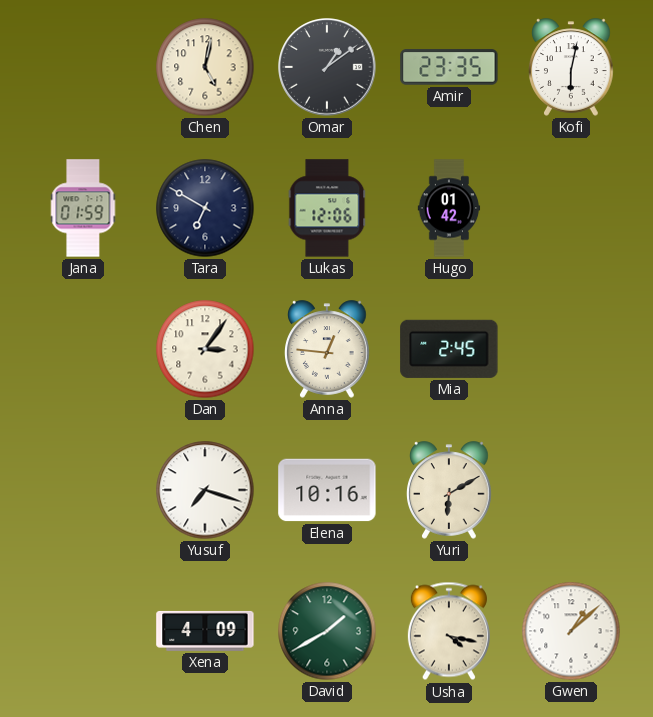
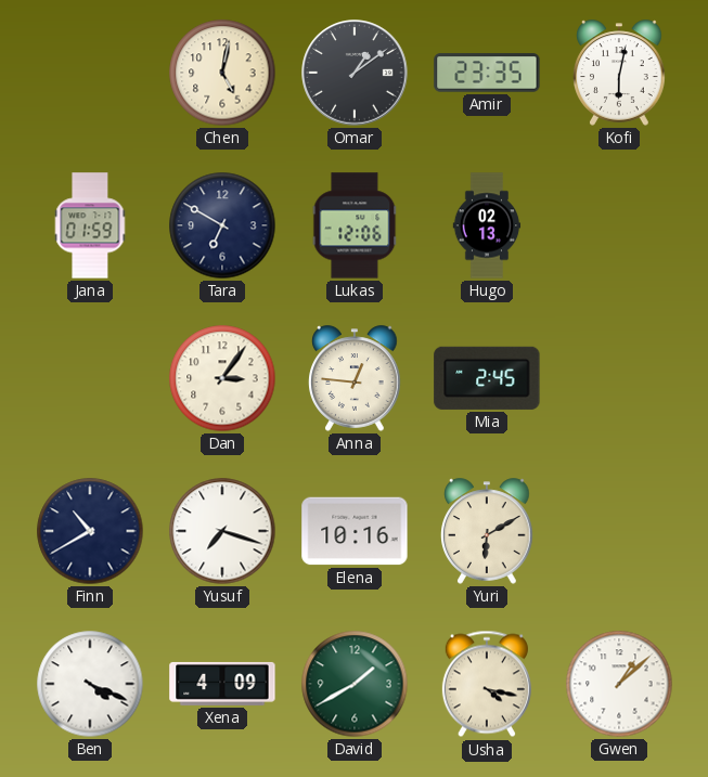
Hugo: 01:42 -> 02:13 (487, 225)
Finn: none -> 10:40 (90, 531)
Ben: none -> 4:19 (90, 684)
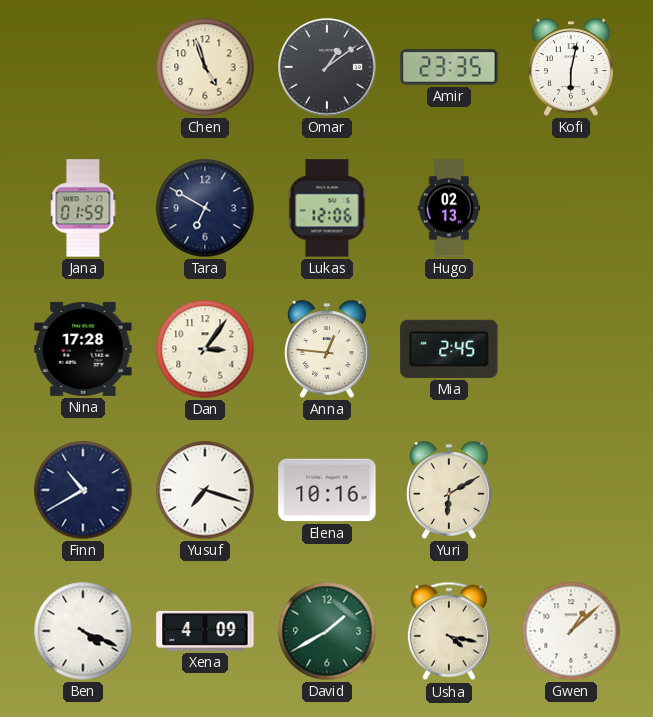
Chen: 5:02 -> 4:57 (205, 67)
Nina: none -> 17:28 (83, 349)
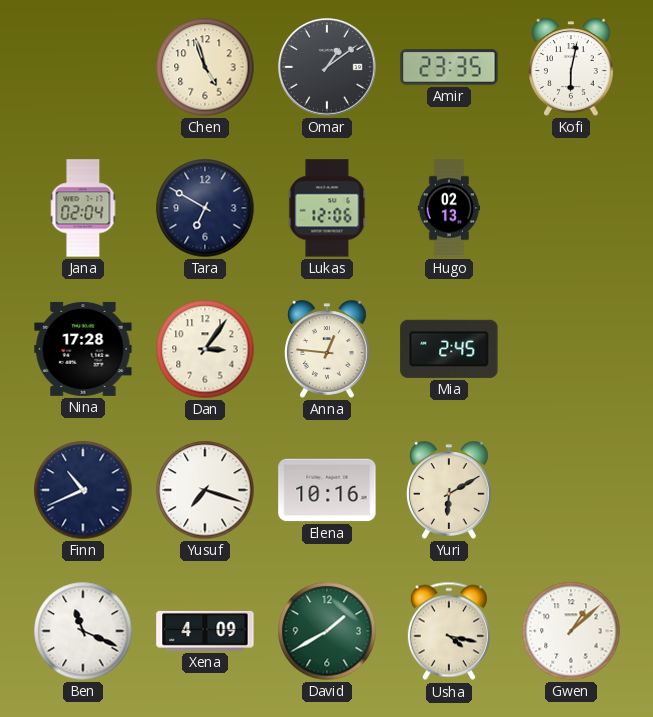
Jana: 01:59 -> 02:04 (83, 208)
Finn: 10:40 -> 10:41 (83, 490)
Ben: 4:19 -> 11:19 (83, 631)
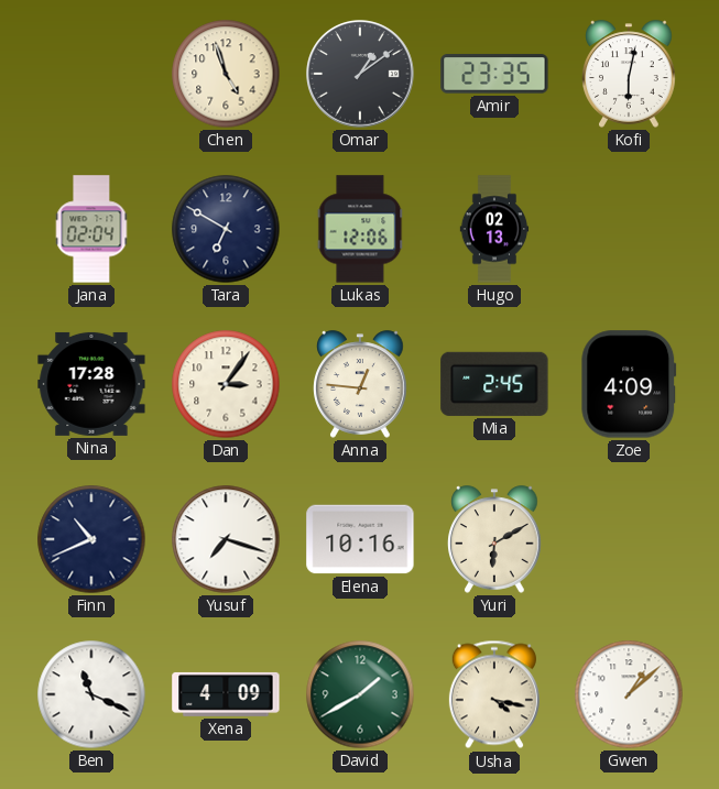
Zoe: none -> 4:09 (629, 384)
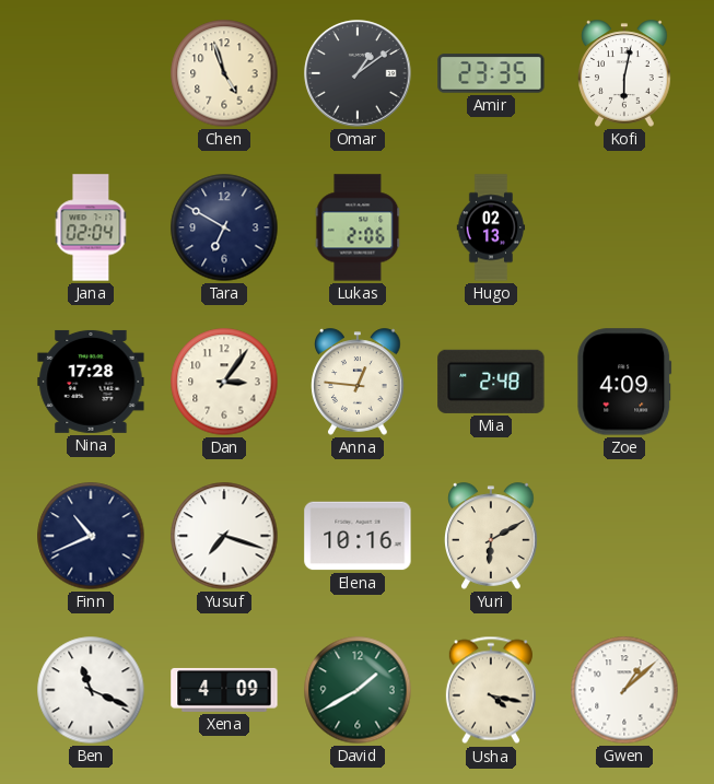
Lukas: 12:06 -> 2:06 (358, 227)
Mia: 2:45 -> 2:48 (491, 382)
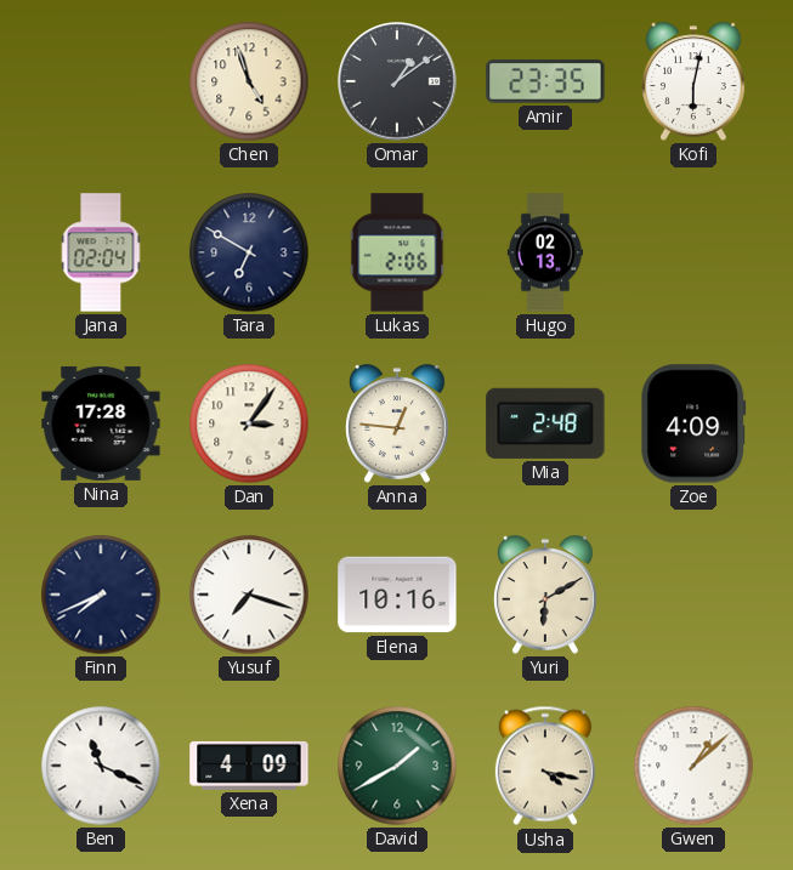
Finn: 10:41 -> 7:41 (101, 595)
